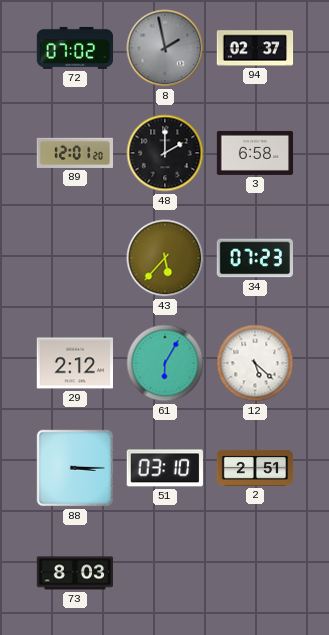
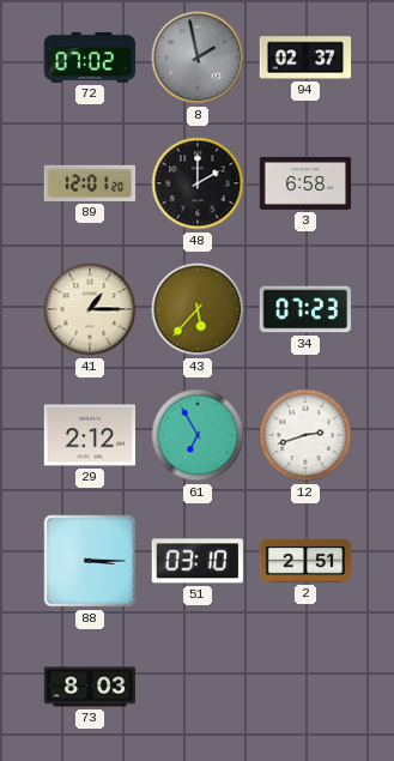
41: none -> 1:15 (90, 309)
61: 6:05 -> 6:55 (198, 435)
12: 5:22 -> 2:42 (305, 435)
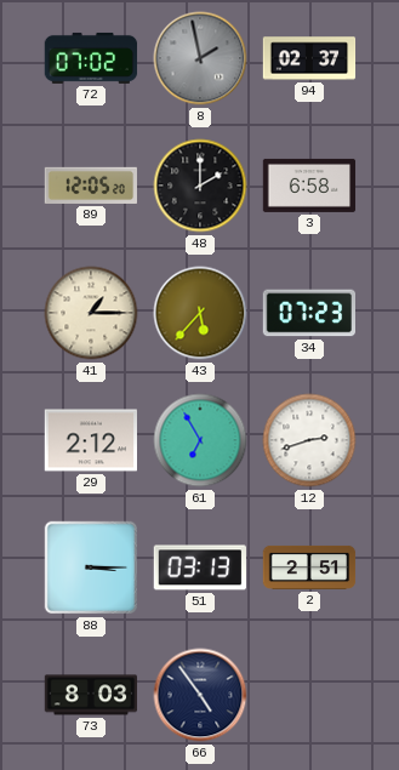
89: 12:01 -> 12:05 (90, 186)
51: 03:10 -> 03:13 (200, 567)
66: none -> 4:54 (200, 695)
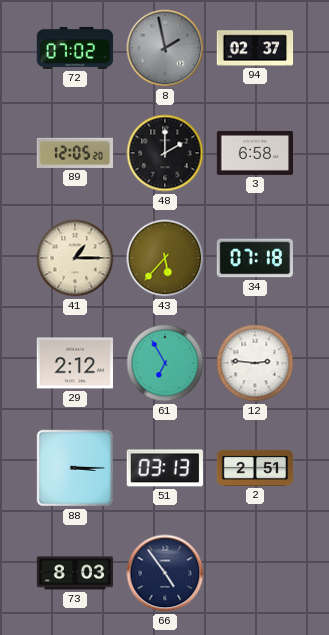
34: 07:23 -> 07:18 (254, 258)
12: 2:42 -> 2:46 (255, 363)
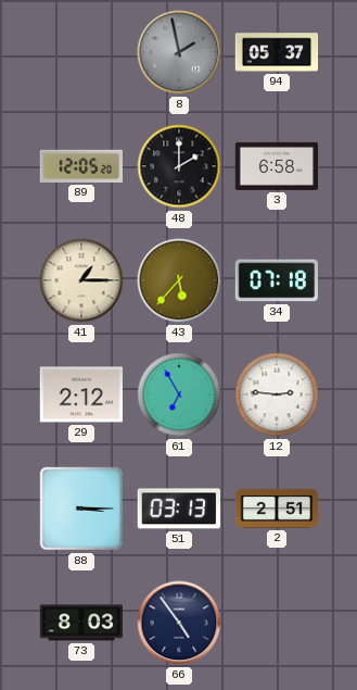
72: 07:02 -> none (75, 48)
94: 02:37 -> 05:37 (277, 52)
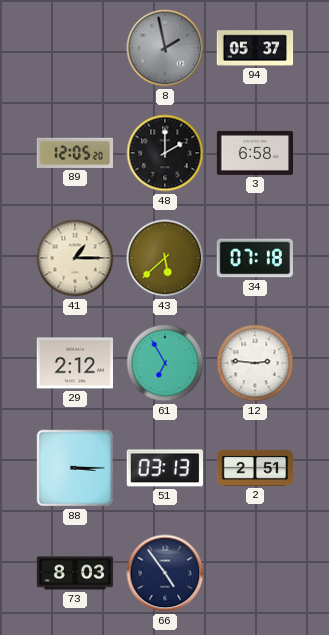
43: 5:37 -> 5:38 (165, 258)
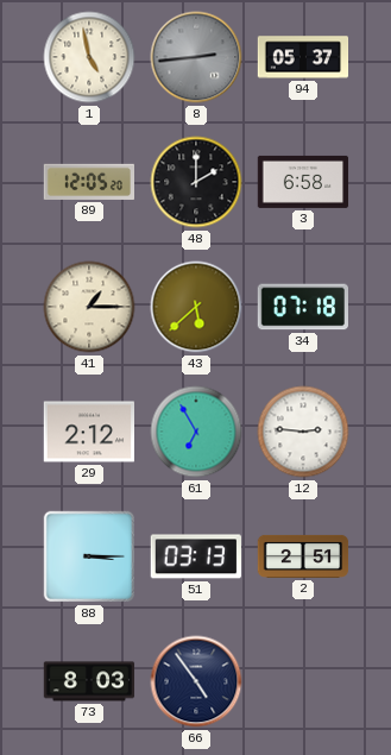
1: none -> 4:58 (89, 57)
8: 1:58 -> 2:44 (196, 57)
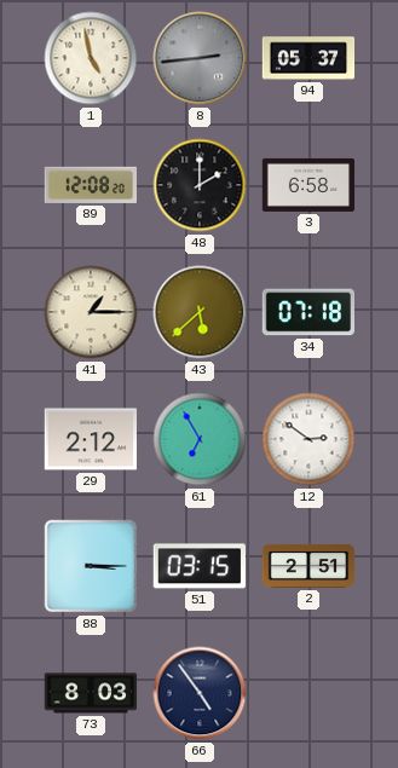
89: 12:05 -> 12:08 (90, 185)
12: 2:46 -> 2:51 (308, 439)
51: 03:13 -> 03:15 (200, 566)
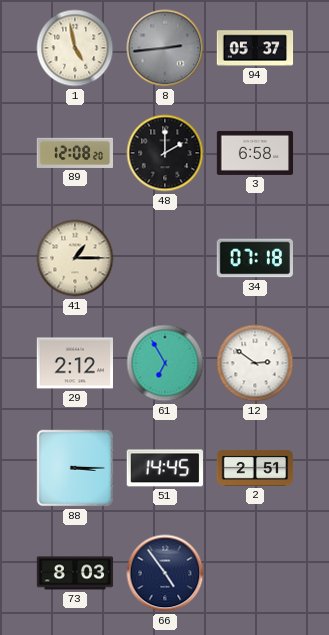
43: 5:38 -> none (200, 312)
51: 03:15 -> 14:45 (165, 468)
